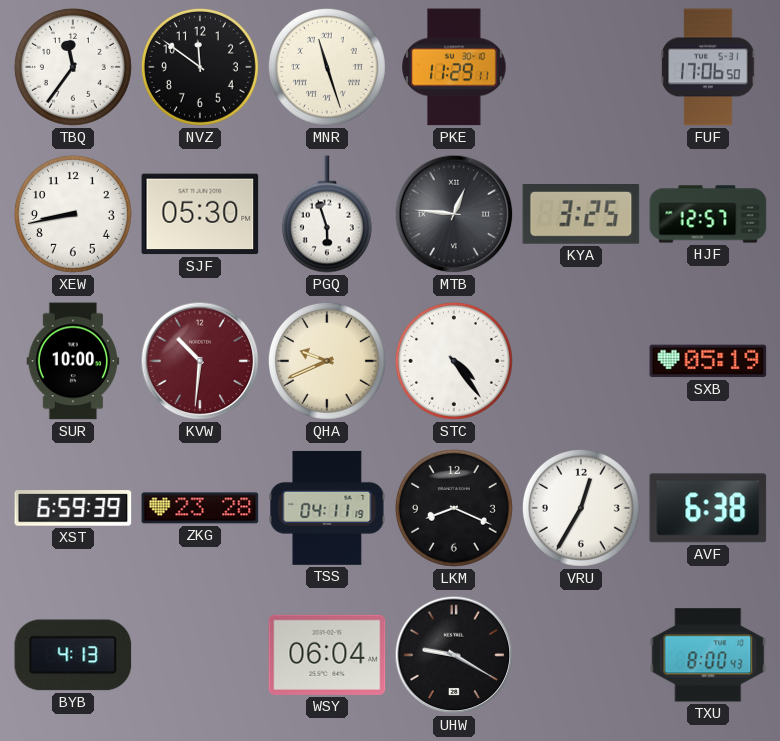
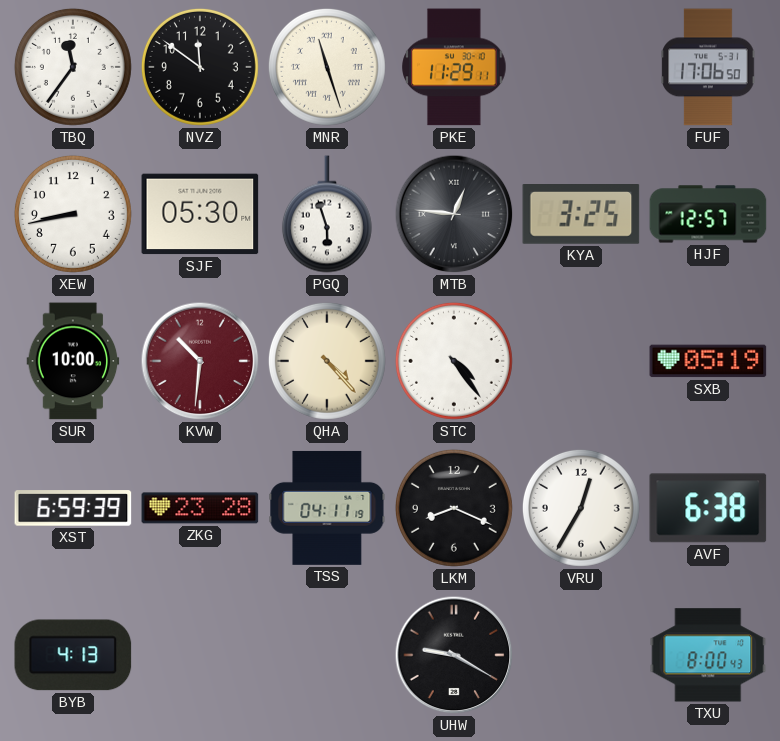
QHA: 9:41 -> 4:23 (327, 361)
WSY: 06:04 -> none (327, 655)
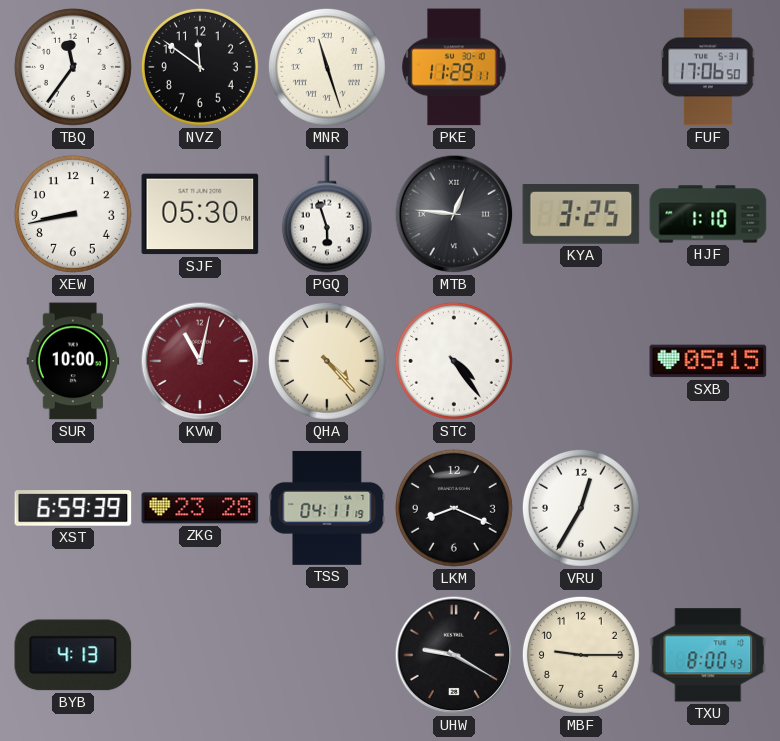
HJF: 12:57 -> 1:10 (708, 214)
KVW: 10:31 -> 11:02 (200, 361)
SXB: 05:19 -> 05:15 (708, 361)
AVF: 6:38 -> none (708, 508)
MBF: none -> 9:15 (581, 655)
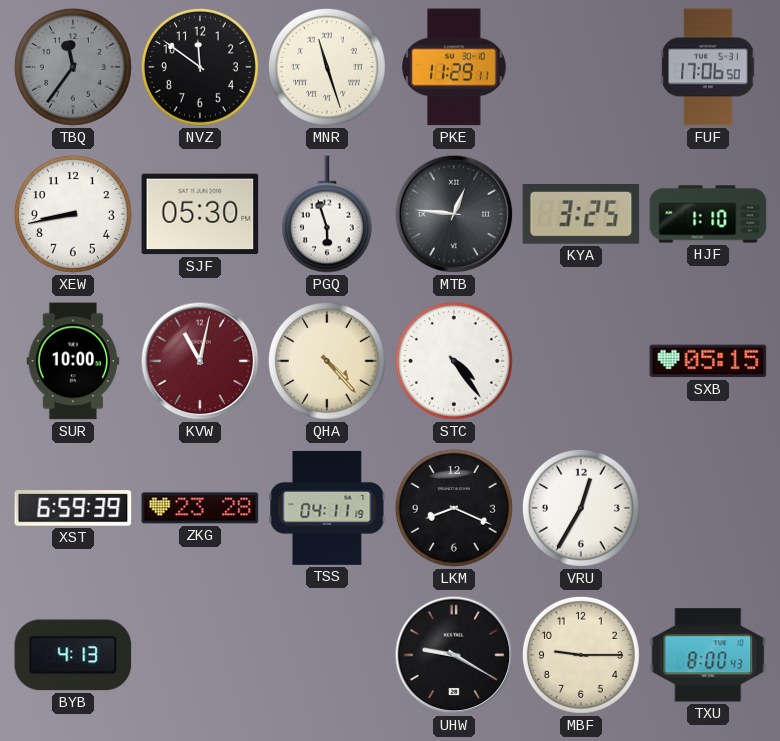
TBQ dial: white -> grey (73, 67)
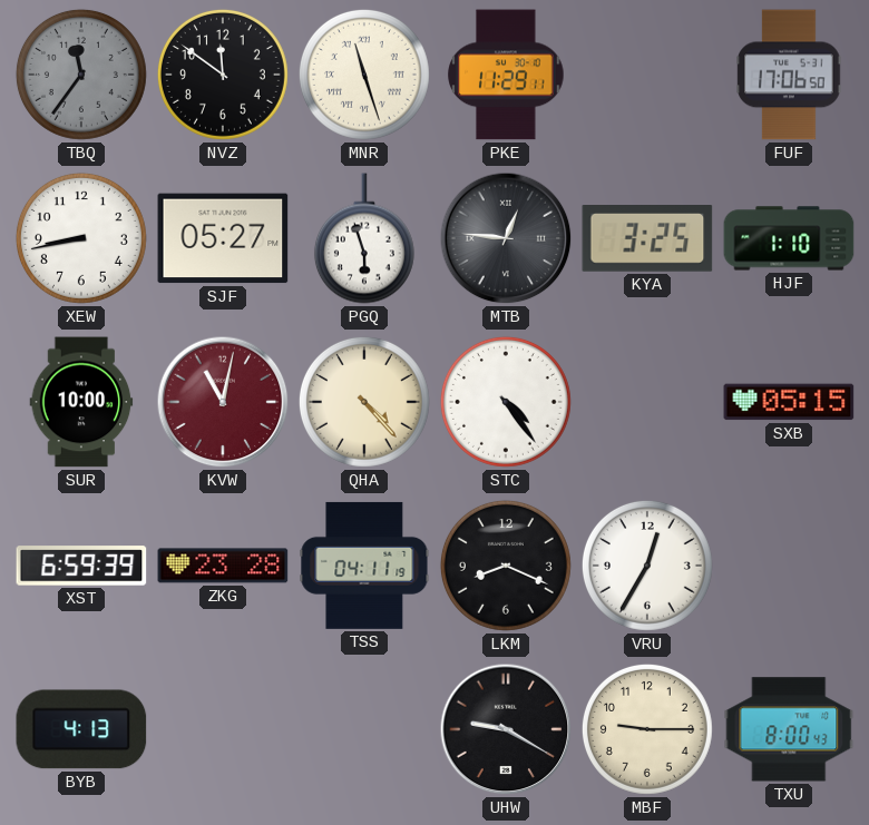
SJF: 05:30 -> 05:27 (223, 238)
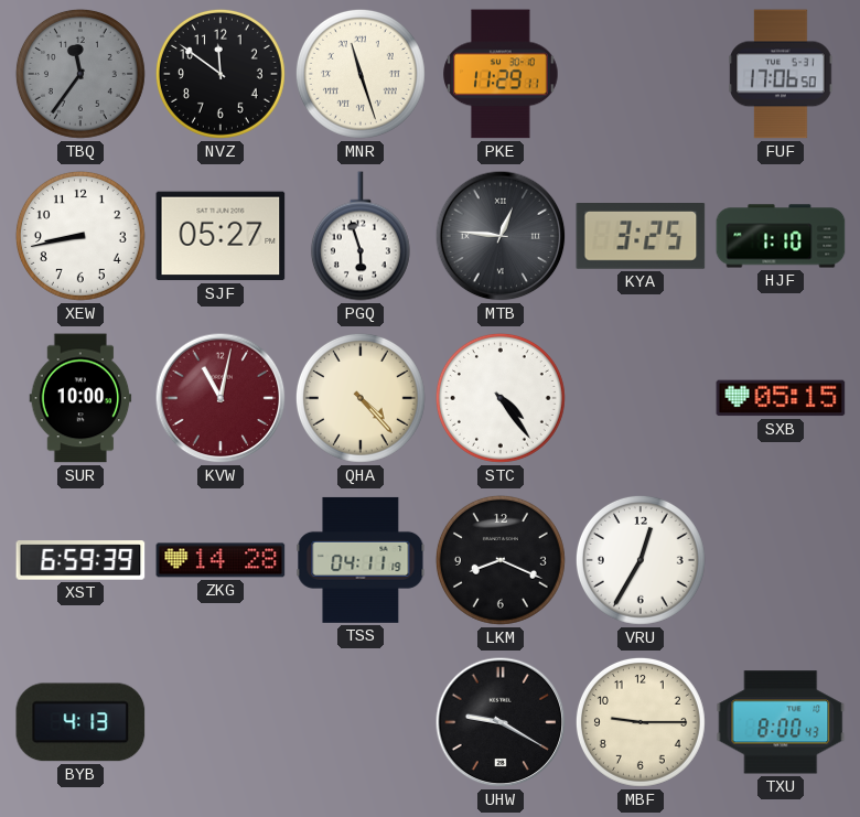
ZKG: 23:28 -> 14:28 (221, 560)
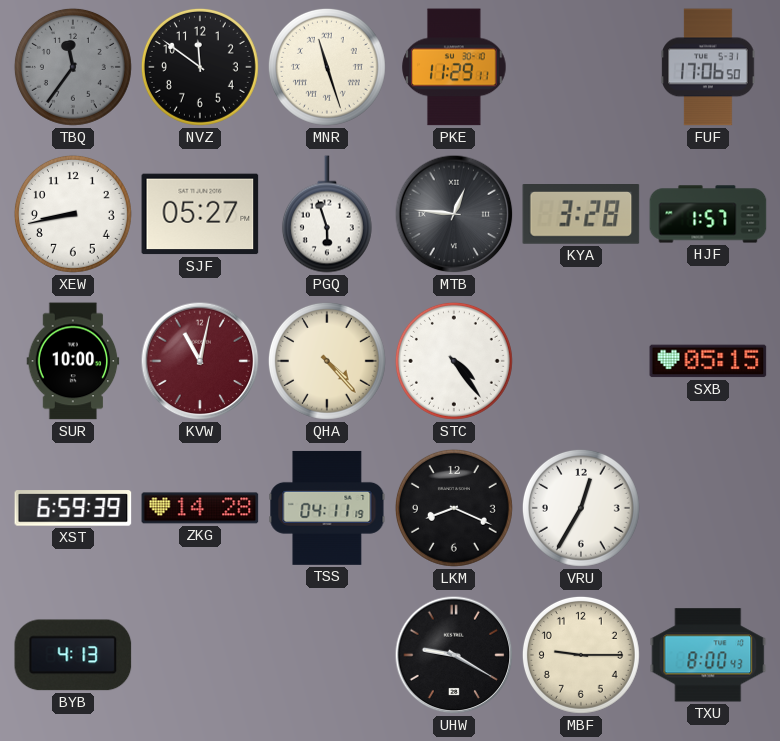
KYA: 3:25 -> 3:28 (581, 215)
HJF: 1:10 -> 1:57 (708, 214)
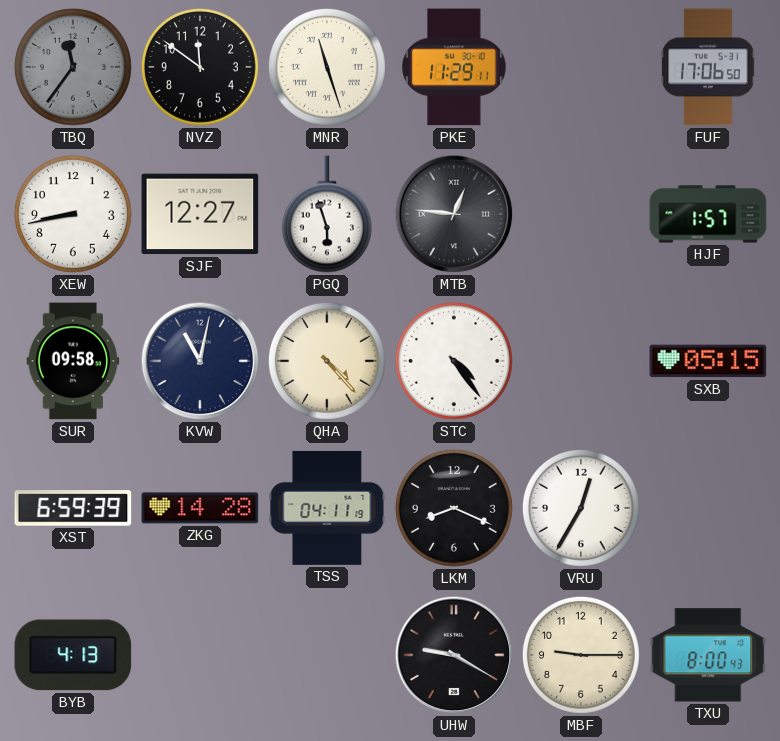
SJF: 05:27 -> 12:27 (200, 214)
KYA: 3:28 -> none (581, 215)
SUR: 10:00 -> 09:58 (73, 361)
KVW dial: burgundy -> navy (200, 361)
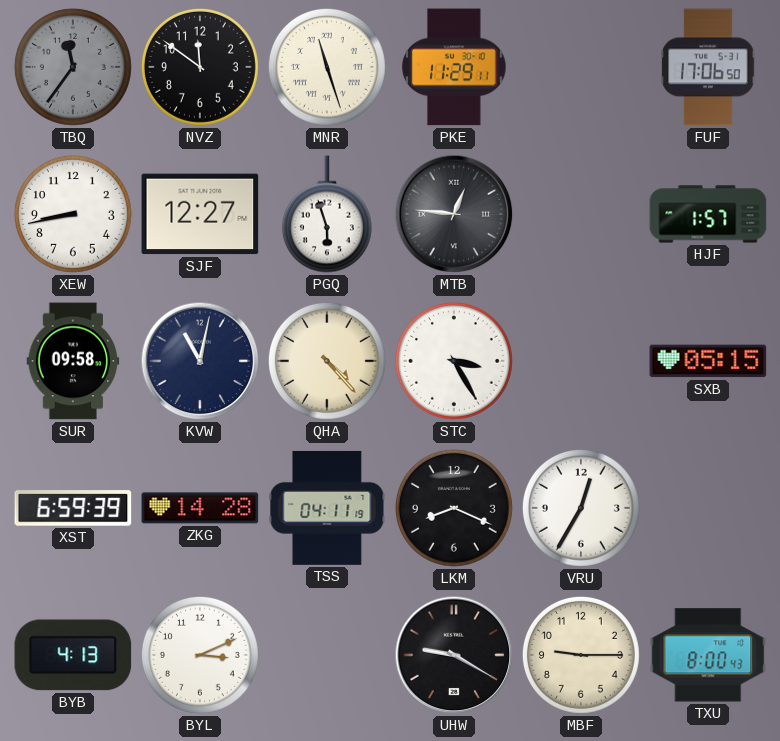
STC: 4:24 -> 3:25 (454, 361)
BYL: none -> 3:11 (200, 655)
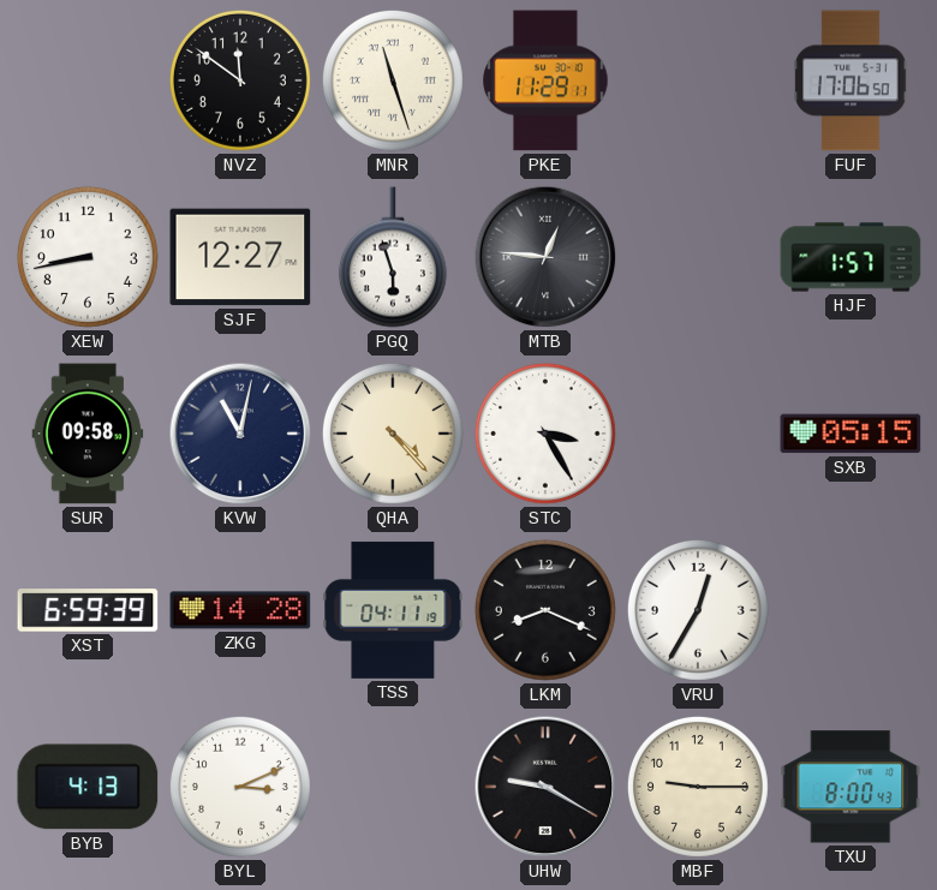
TBQ: 11:36 -> none (73, 67)
